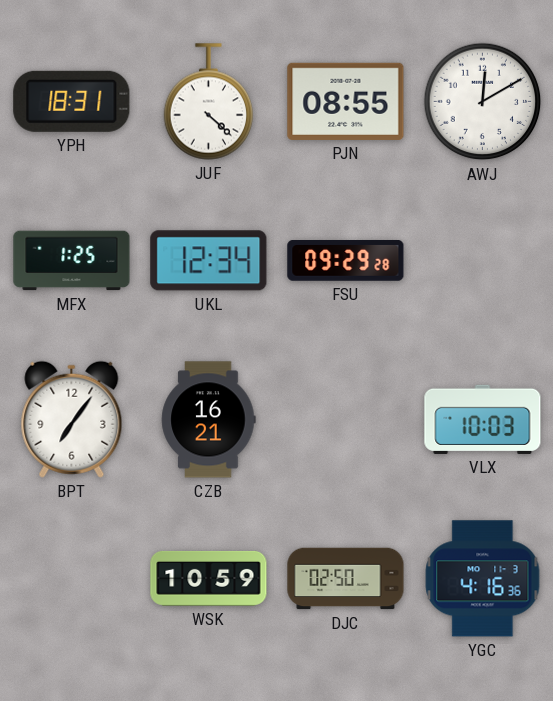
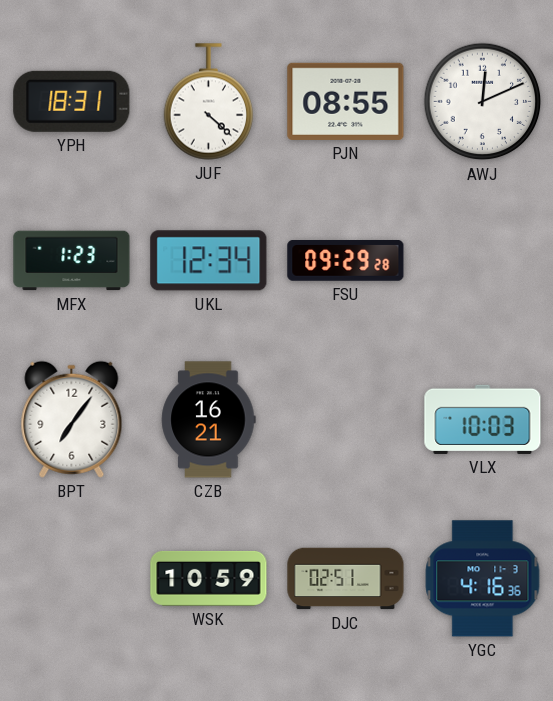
AWJ: 12:10 -> 12:11 (483, 102)
MFX: 1:25 -> 1:23 (72, 261)
DJC: 02:50 -> 02:51 (346, 579)
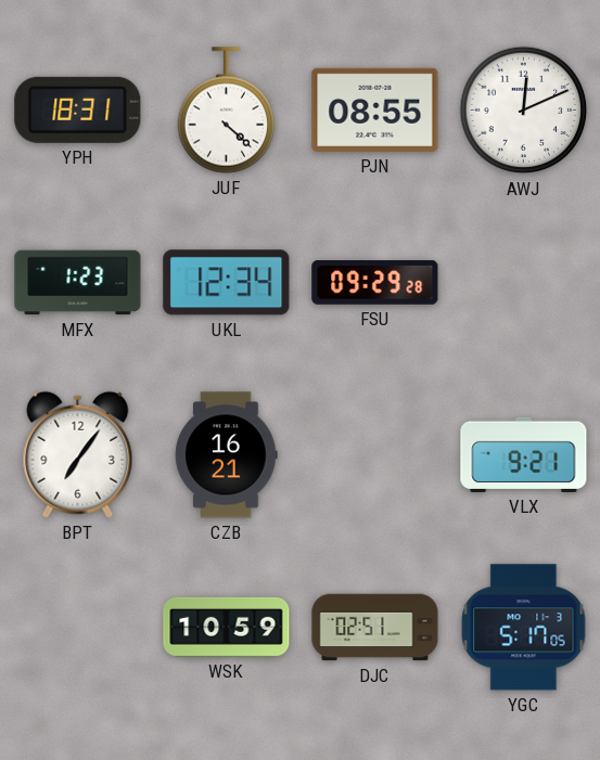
VLX: 10:03 -> 9:21 (524, 454)
YGC: 4:16 -> 5:17 (524, 628)
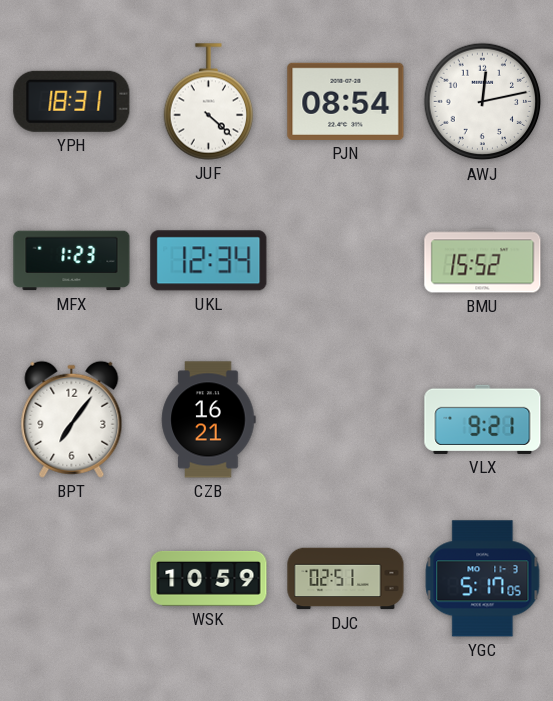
PJN: 08:55 -> 08:54 (346, 101)
AWJ: 12:11 -> 12:13 (483, 102)
FSU: 09:29 -> none (375, 283)
BMU: none -> 15:52 (483, 261)
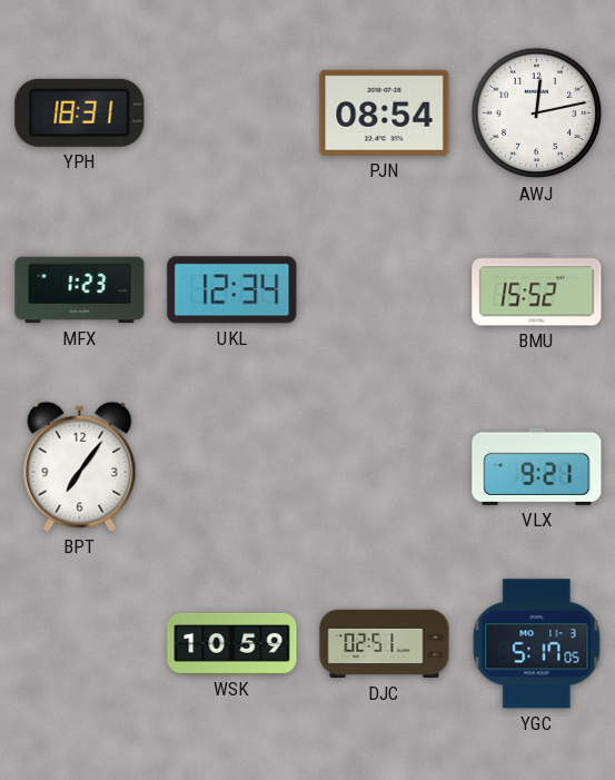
JUF: 4:22 -> none (209, 102)
CZB: 16:21 -> none (209, 420)
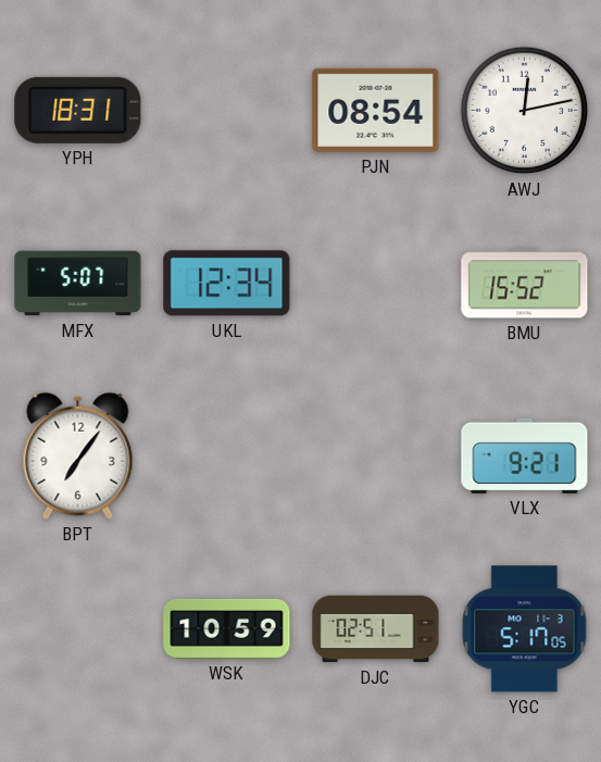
MFX: 1:23 -> 5:07 (78, 284)
